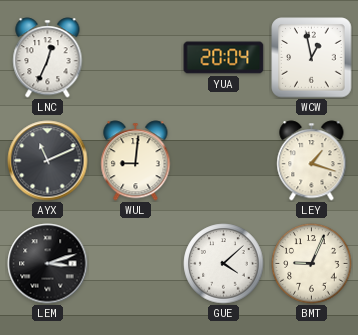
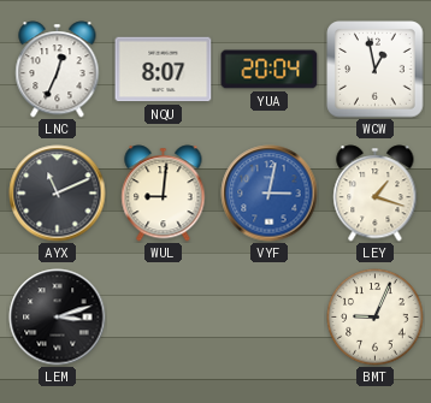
NQU: none -> 8:07 (164, 70)
VYF: none -> 3:02 (270, 194)
GUE: 4:08 -> none (224, 264)
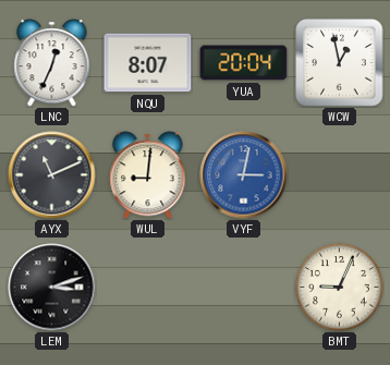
LEY: 1:18 -> none (376, 194)
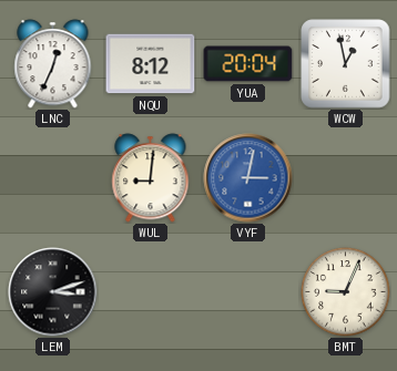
NQU: 8:07 -> 8:12 (151, 64)
AYX: 11:11 -> none (52, 175)
